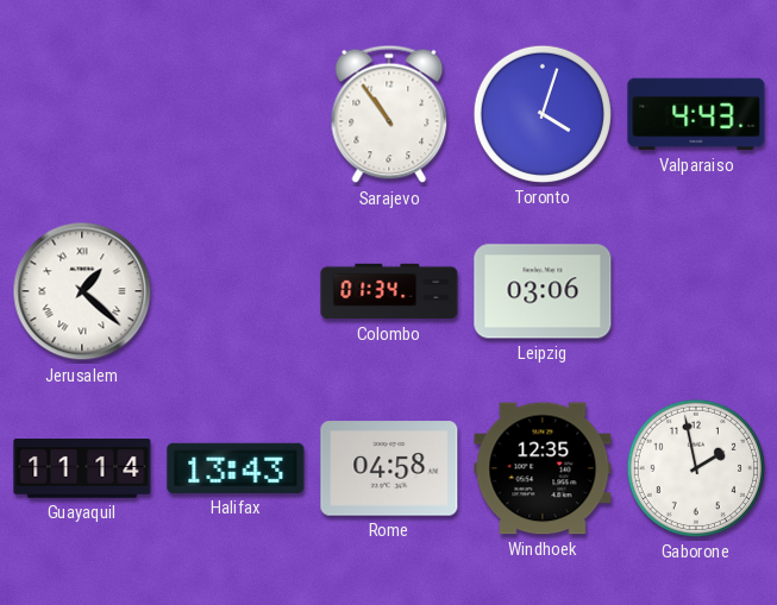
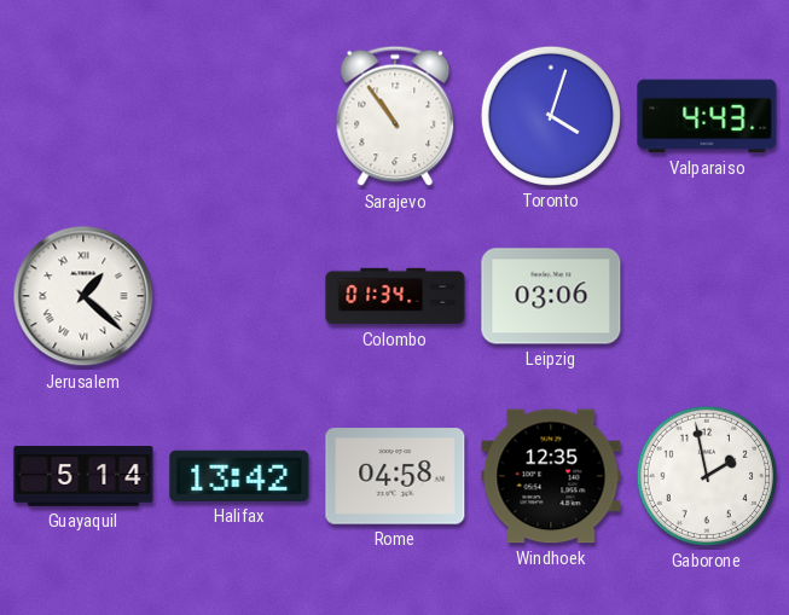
Guayaquil: 11:14 -> 5:14 (83, 476)
Halifax: 13:43 -> 13:42 (239, 476)
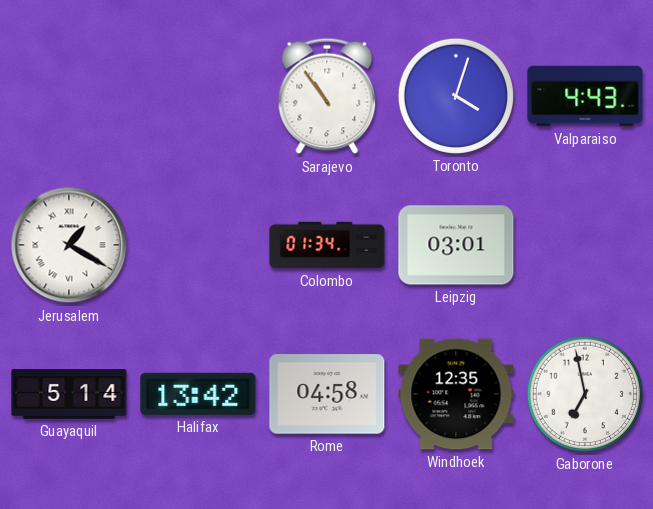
Jerusalem: 1:22 -> 1:20 (69, 245)
Leipzig: 03:06 -> 03:01 (456, 245)
Gaborone: 1:58 -> 6:58 (585, 394)
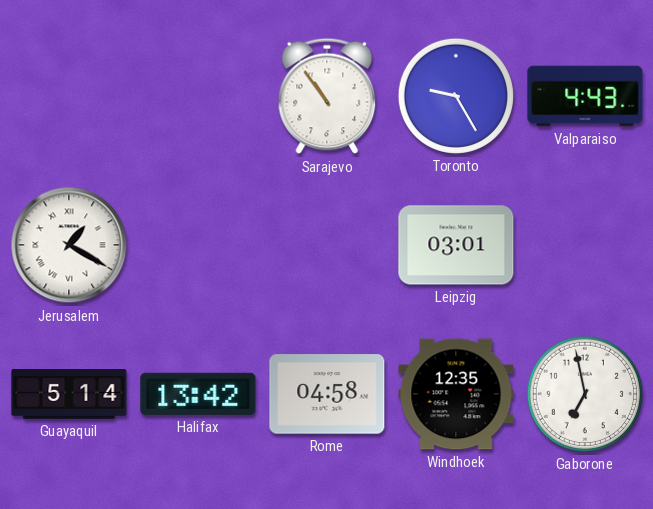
Toronto: 4:03 -> 9:25 (456, 96)
Colombo: 01:34 -> none (327, 245)
